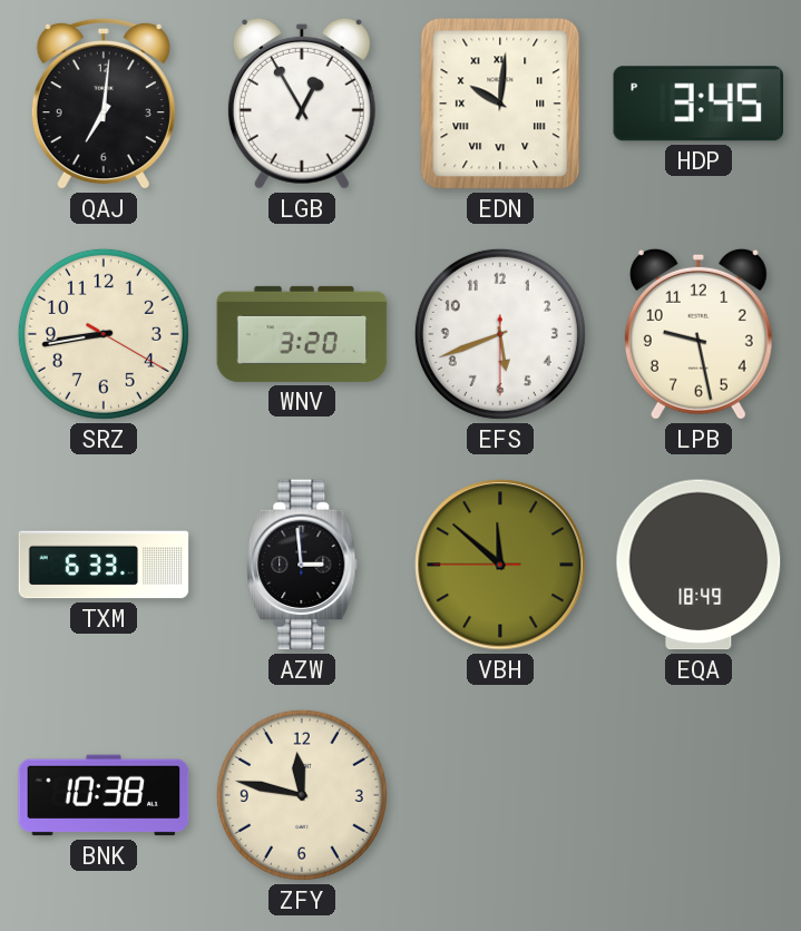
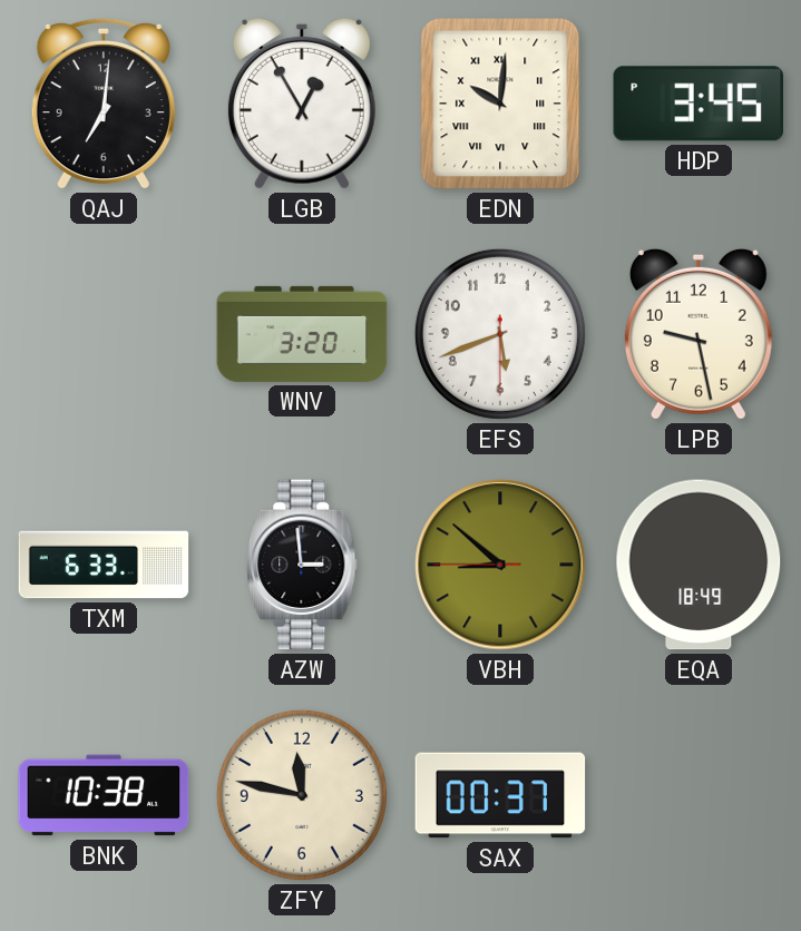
SRZ: 8:43 -> none (104, 334)
VBH: 11:51 -> 8:51 (500, 565)
SAX: none -> 00:37 (500, 795)
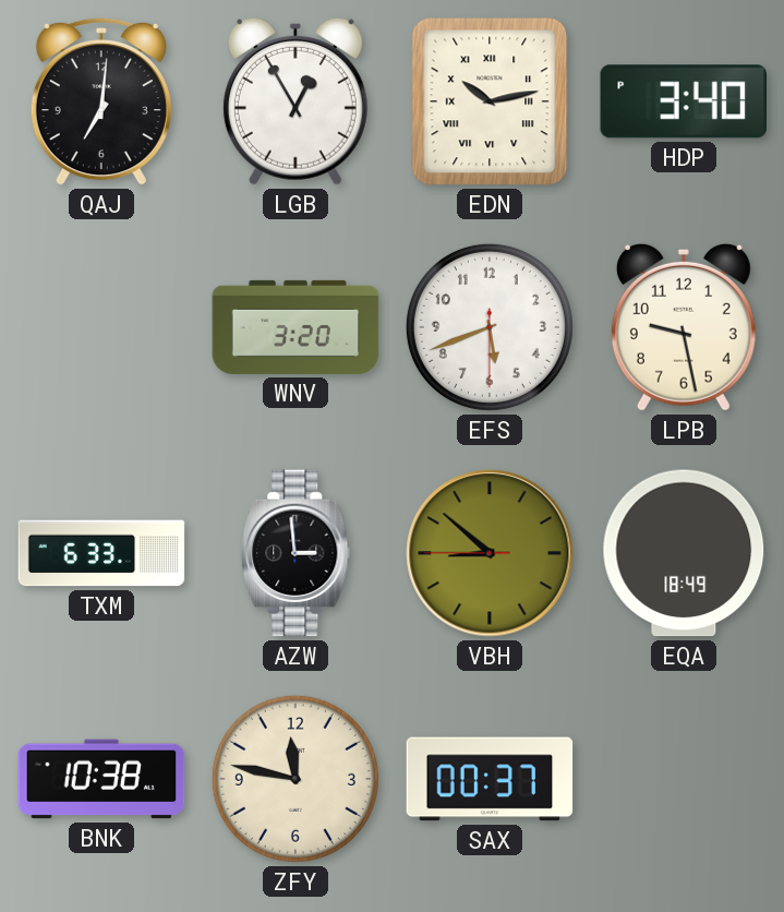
EDN: 10:01 -> 10:13 (490, 101)
HDP: 3:45 -> 3:40 (683, 101)
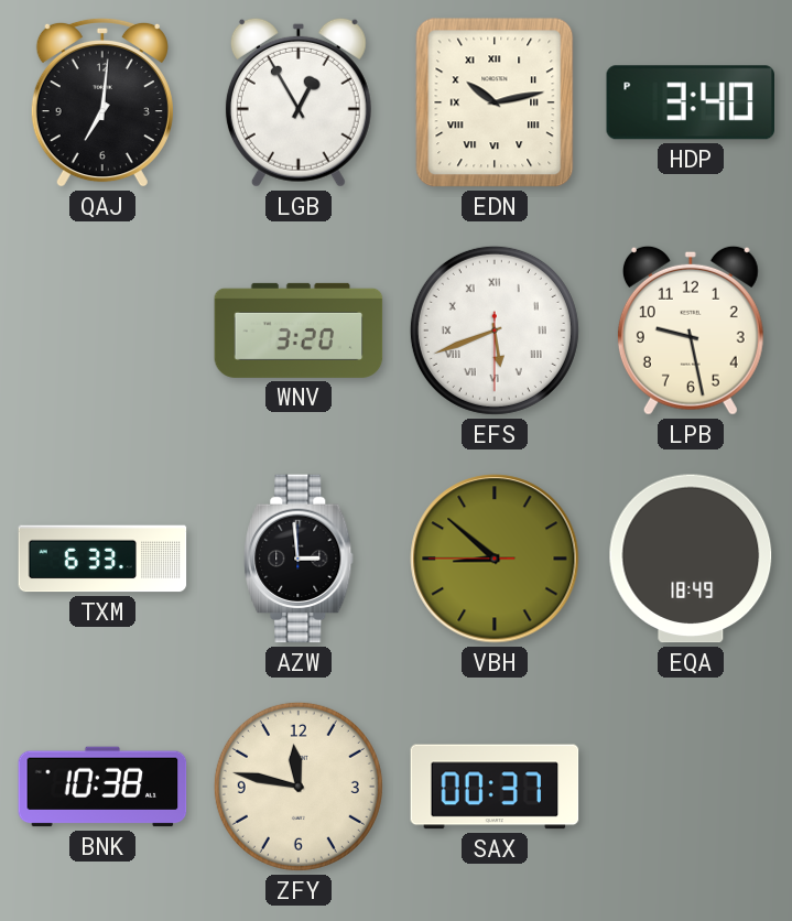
EFS numerals: Arabic -> Roman (495, 331)
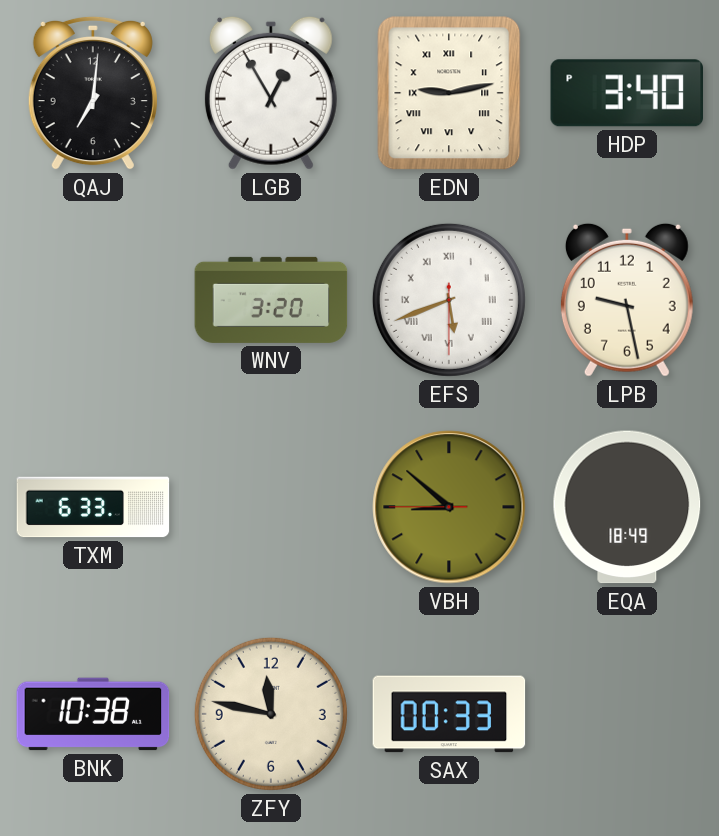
EDN: 10:13 -> 9:13 (449, 93)
AZW: 2:59 -> none (299, 559)
SAX: 00:37 -> 00:33 (449, 714)
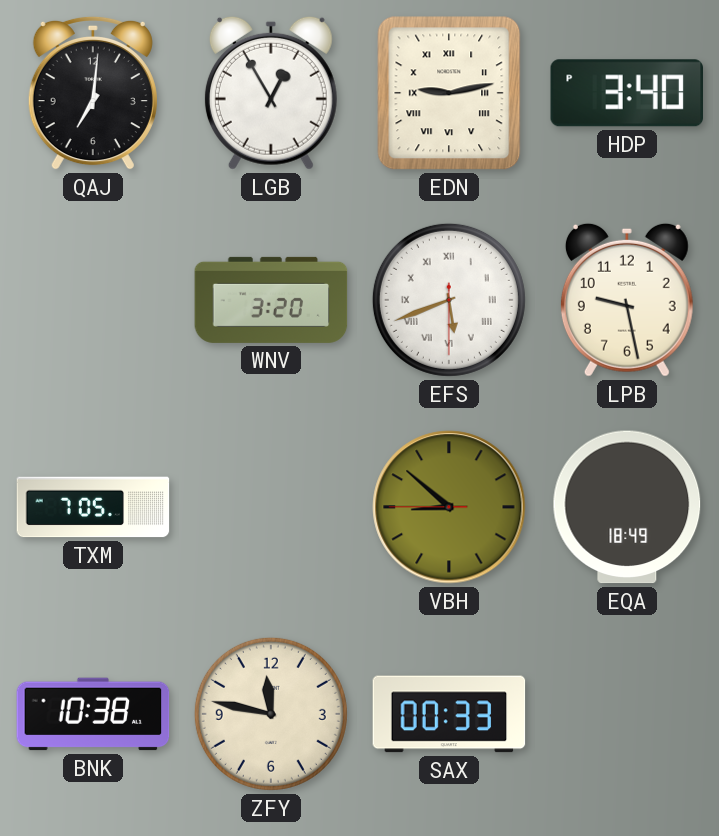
TXM: 6:33 -> 7:05 (93, 507)
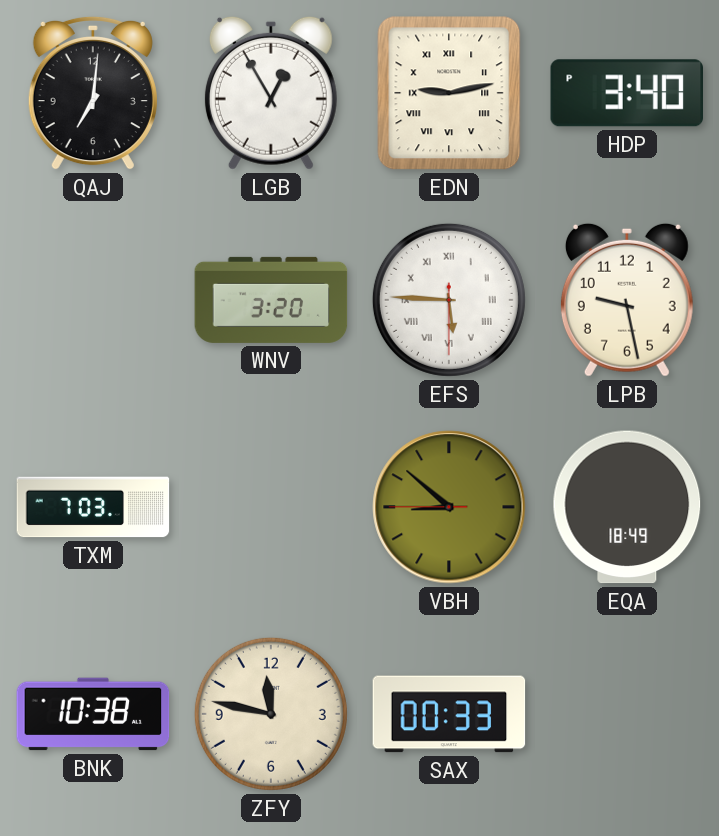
EFS: 5:41 -> 5:45 (449, 300)
TXM: 7:05 -> 7:03 (93, 507)
